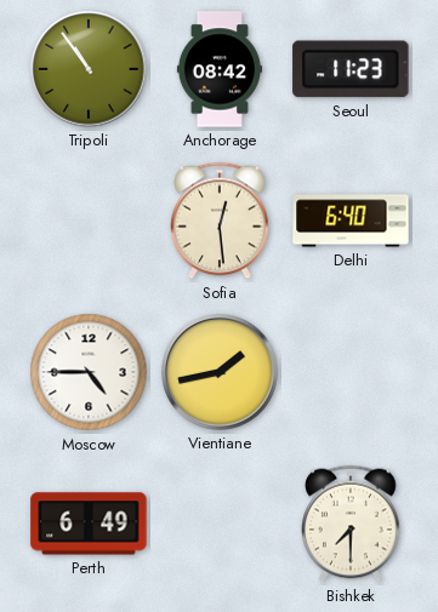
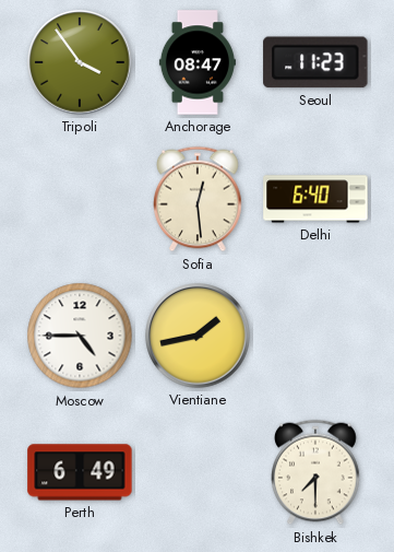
Tripoli: 10:54 -> 3:54 (80, 62)
Anchorage: 08:42 -> 08:47 (198, 62)
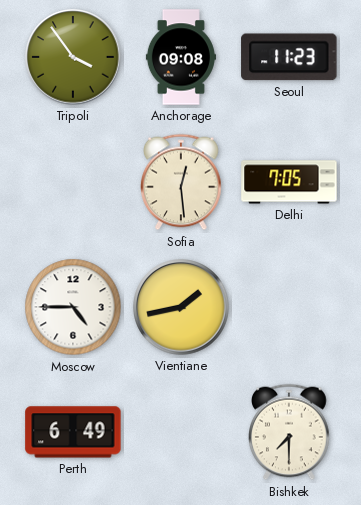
Anchorage: 08:47 -> 09:08 (181, 57)
Delhi: 6:40 -> 7:05 (289, 182)
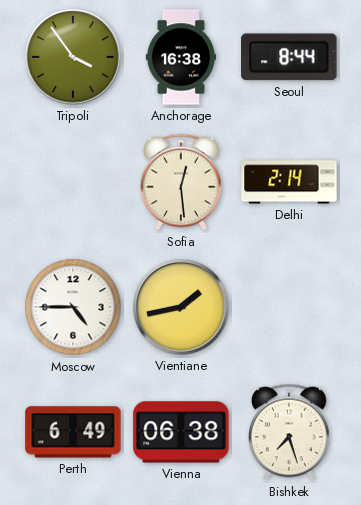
Anchorage: 09:08 -> 16:38 (181, 57)
Seoul: 11:23 -> 8:44 (289, 57)
Delhi: 7:05 -> 2:14 (289, 182)
Vienna: none -> 06:38 (181, 432)
Bishkek: 7:30 -> 7:27 (290, 432)
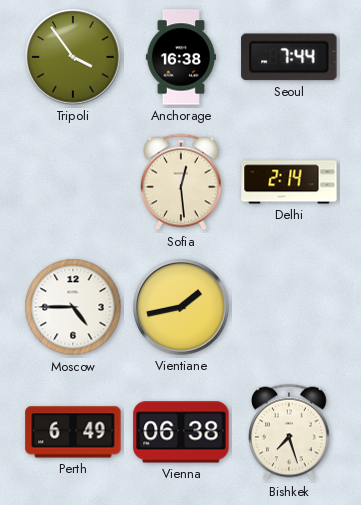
Seoul: 8:44 -> 7:44 (289, 57)
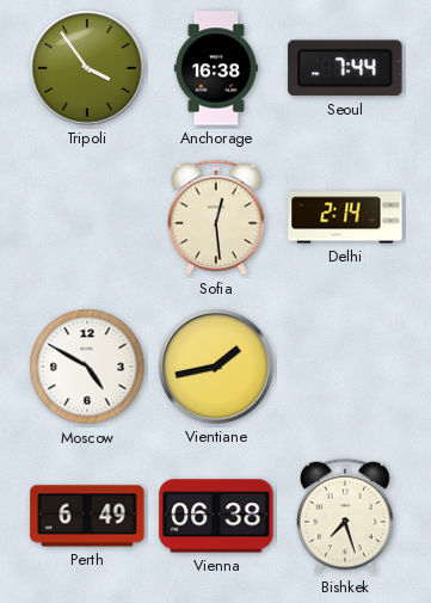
Moscow: 4:45 -> 4:50 (87, 367)
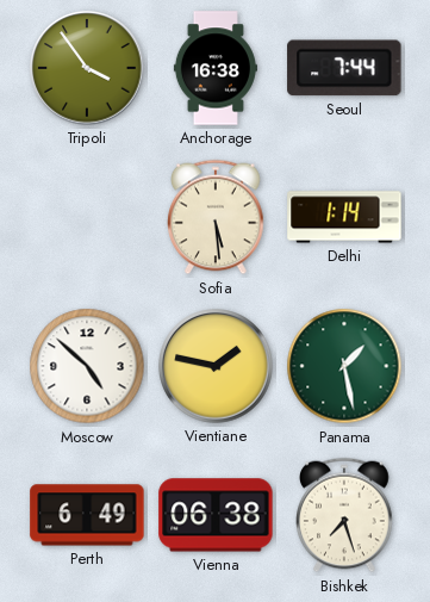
Sofia: 12:29 -> 5:29 (217, 217)
Delhi: 2:14 -> 1:14 (344, 217)
Moscow: 4:50 -> 4:52 (87, 366)
Vientiane: 1:43 -> 1:47 (216, 366)
Panama: none -> 1:28 (344, 366)
